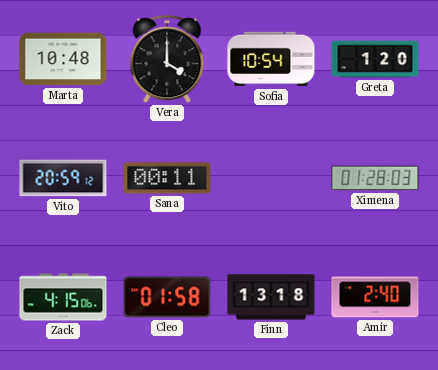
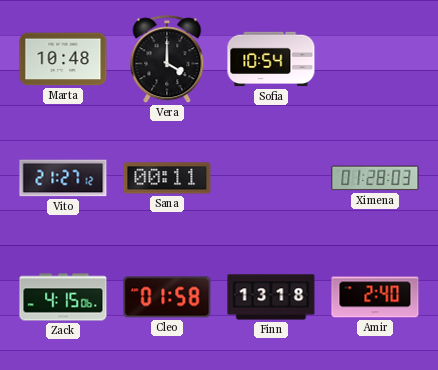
Greta: 1:20 -> none (375, 59)
Vito: 20:59 -> 21:27 (63, 178)
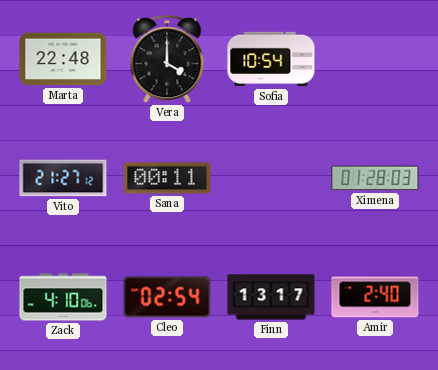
Marta: 10:48 -> 22:48 (63, 59)
Zack: 4:15 -> 4:10 (63, 297)
Cleo: 01:58 -> 02:54 (167, 297)
Finn: 13:18 -> 13:17 (271, 297)
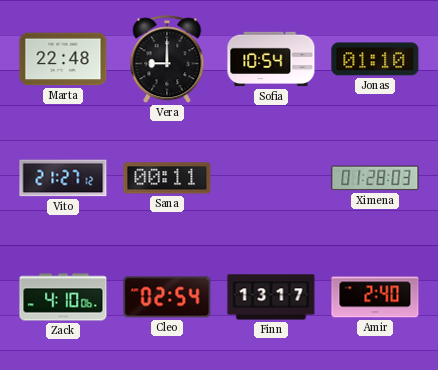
Vera: 4:00 -> 9:00 (167, 60)
Jonas: none -> 01:10 (375, 59)
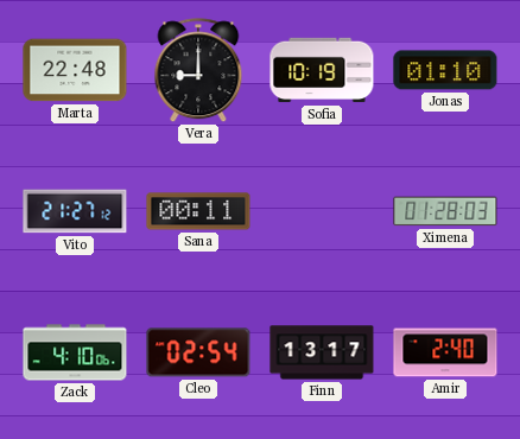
Sofia: 10:54 -> 10:19 (322, 70)
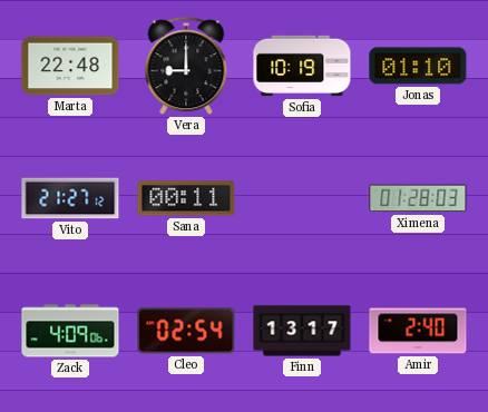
Zack: 4:10 -> 4:09 (70, 331)
